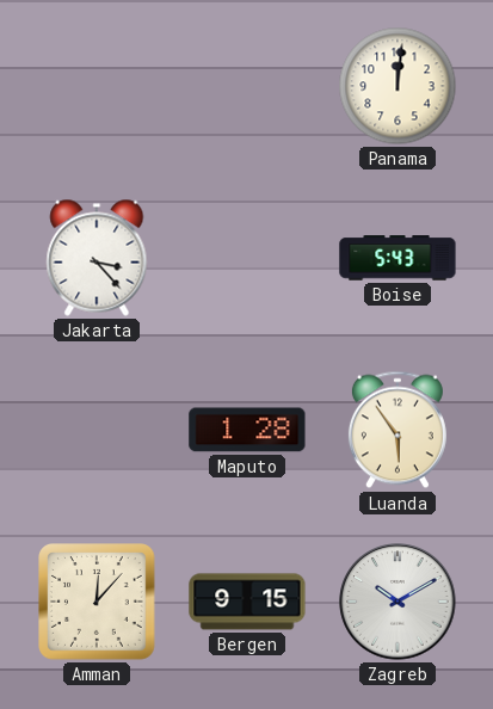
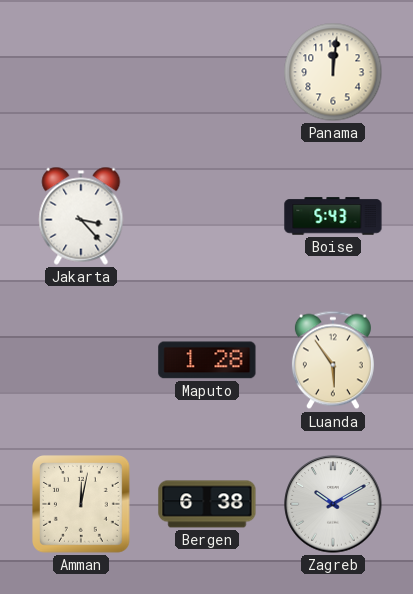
Amman: 12:07 -> 12:02 (82, 505)
Bergen: 9:15 -> 6:38 (207, 504)
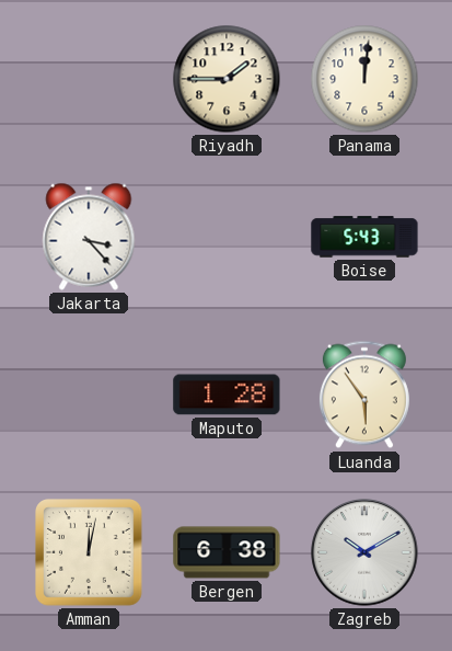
Riyadh: none -> 1:45 (227, 79)
